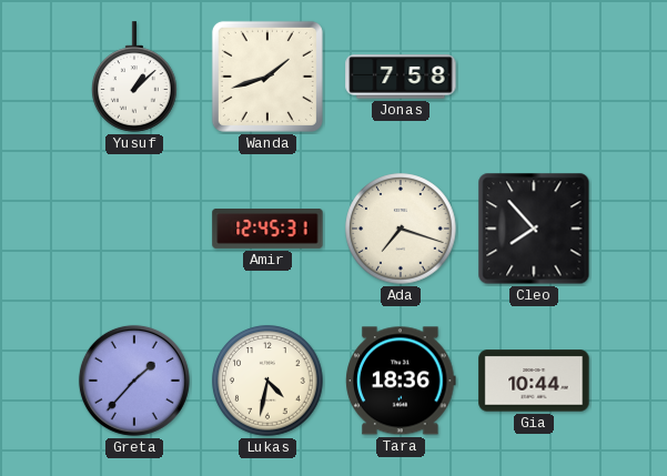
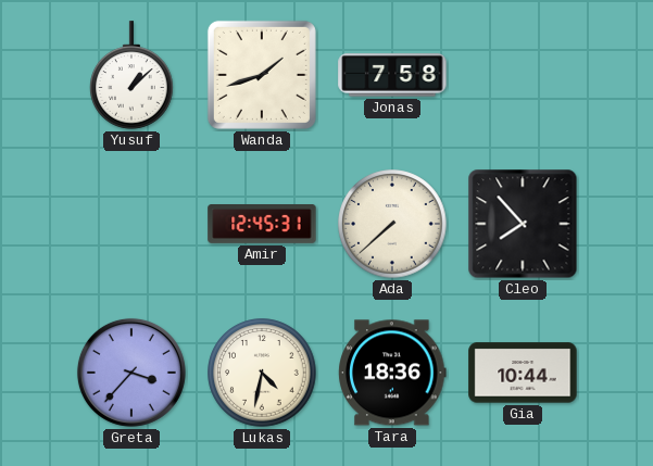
Ada: 7:18 -> 7:38 (392, 224)
Greta: 1:37 -> 3:37 (131, 373)
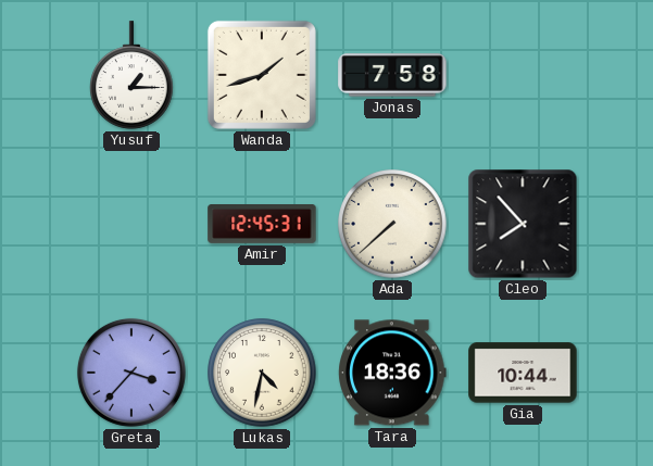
Yusuf: 1:08 -> 1:15 (133, 75)
